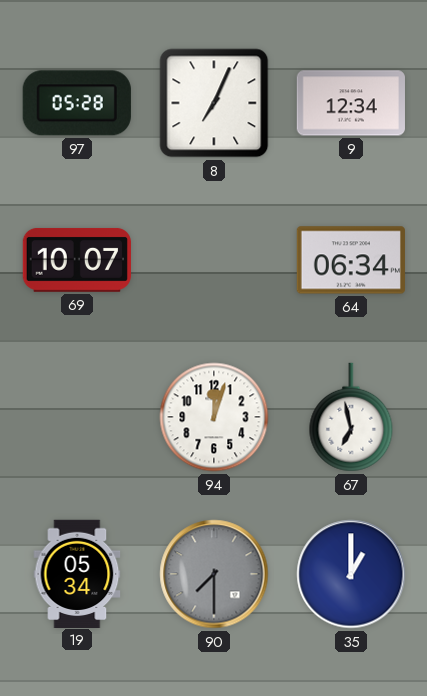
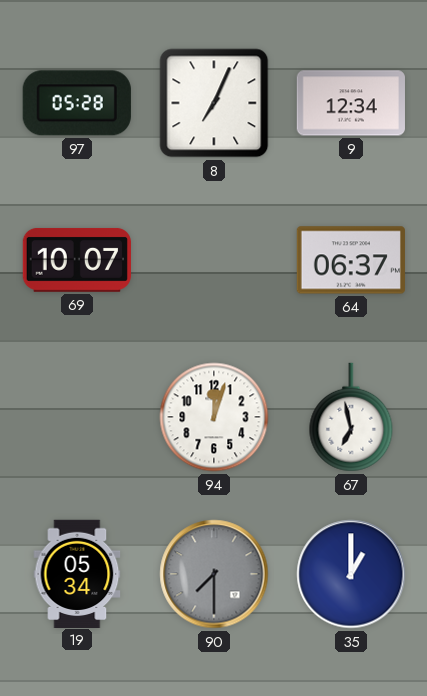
64: 06:34 -> 06:37 (350, 260)
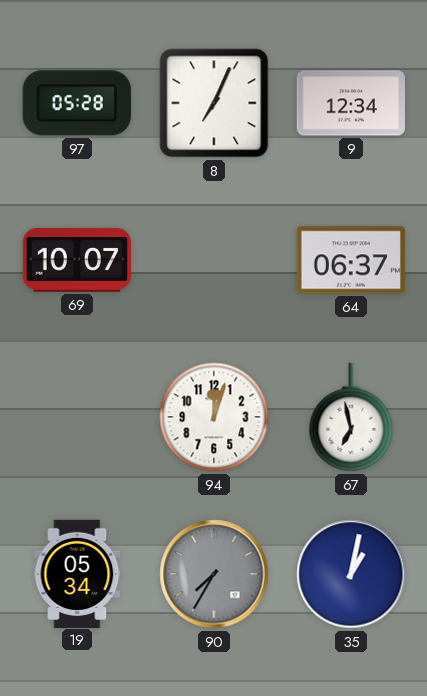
90: 7:30 -> 7:35 (214, 574)
35: 1:00 -> 1:02 (351, 574)
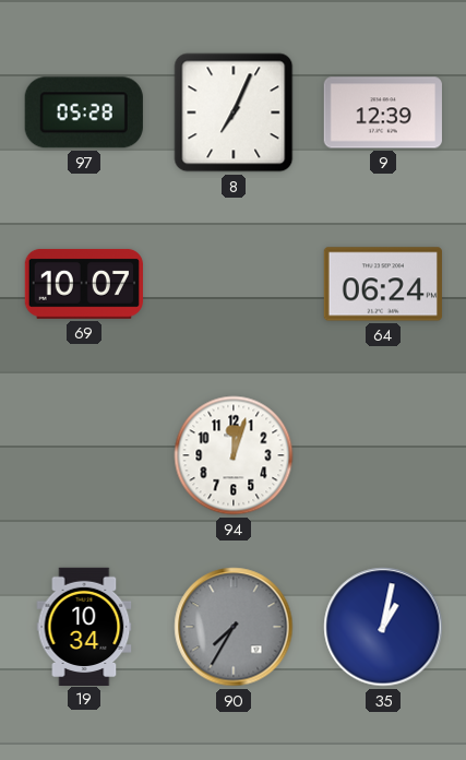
9: 12:34 -> 12:39 (383, 112)
64: 06:37 -> 06:24 (382, 284)
67: 6:58 -> none (351, 417)
19: 05:34 -> 10:34 (84, 626)
